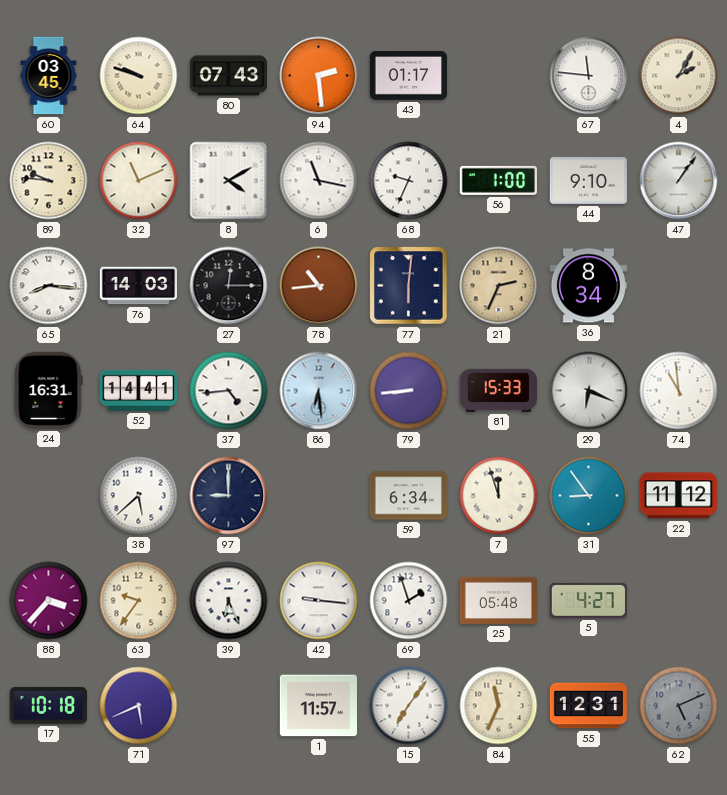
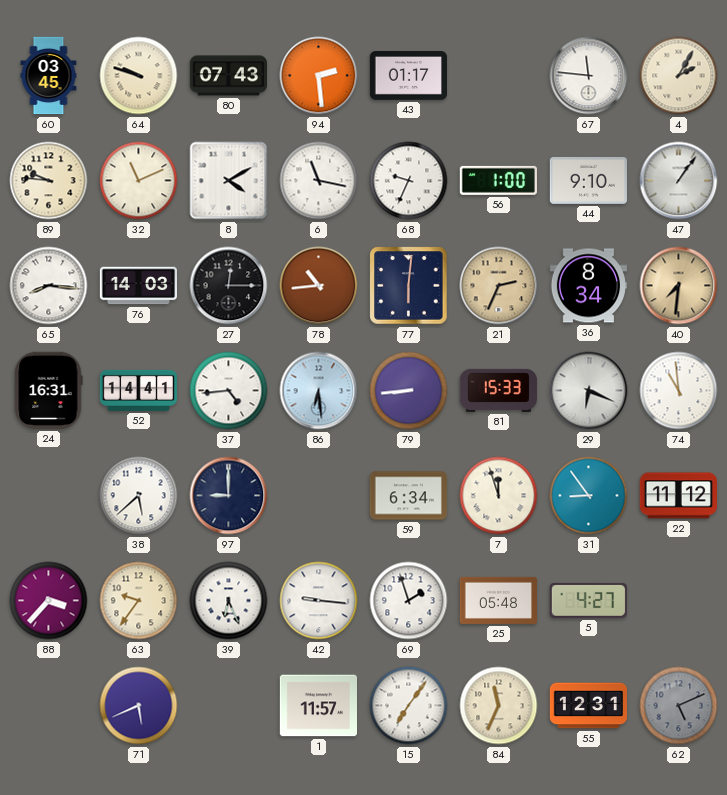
40: none -> 7:31 (679, 286)
17: 10:18 -> none (48, 705)
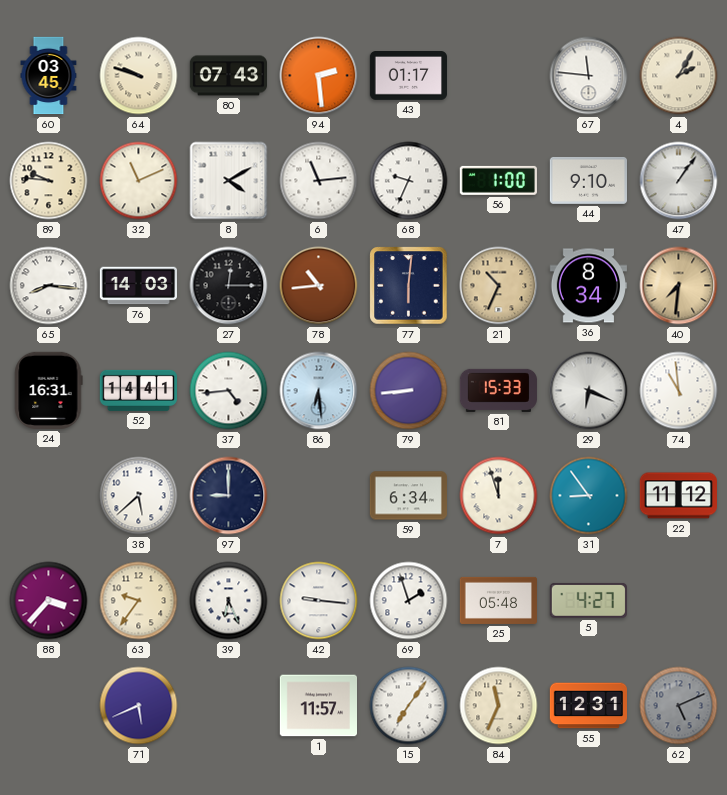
6: 11:17 -> 11:14 (319, 181)
21: 2:34 -> 10:34 (499, 286)
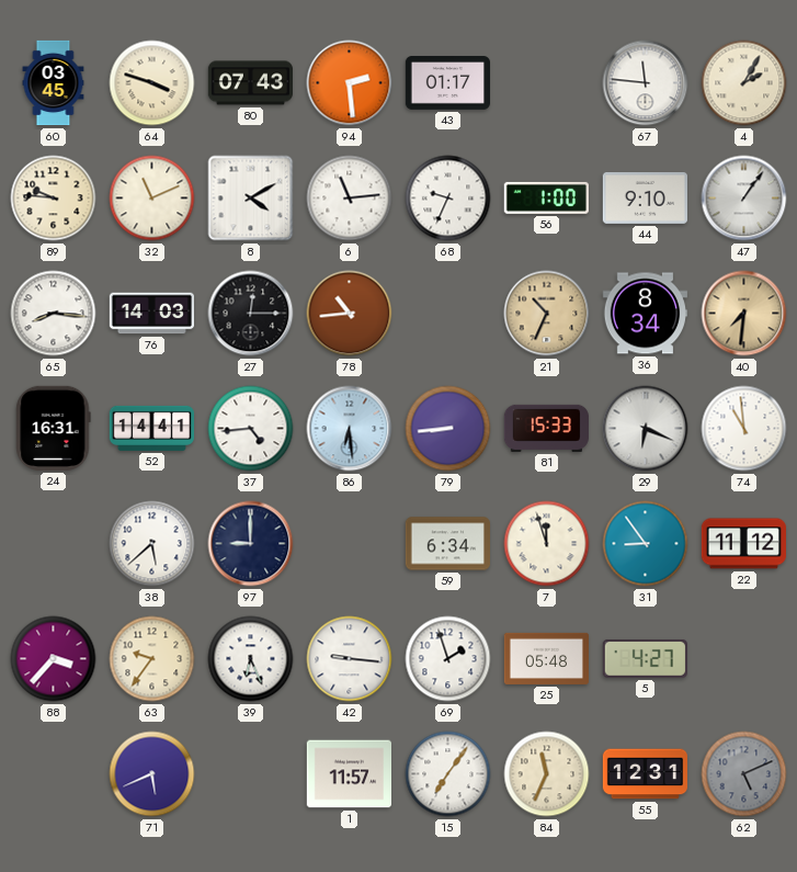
64: 9:48 -> 3:48 (152, 83)
77: 6:01 -> none (409, 286)
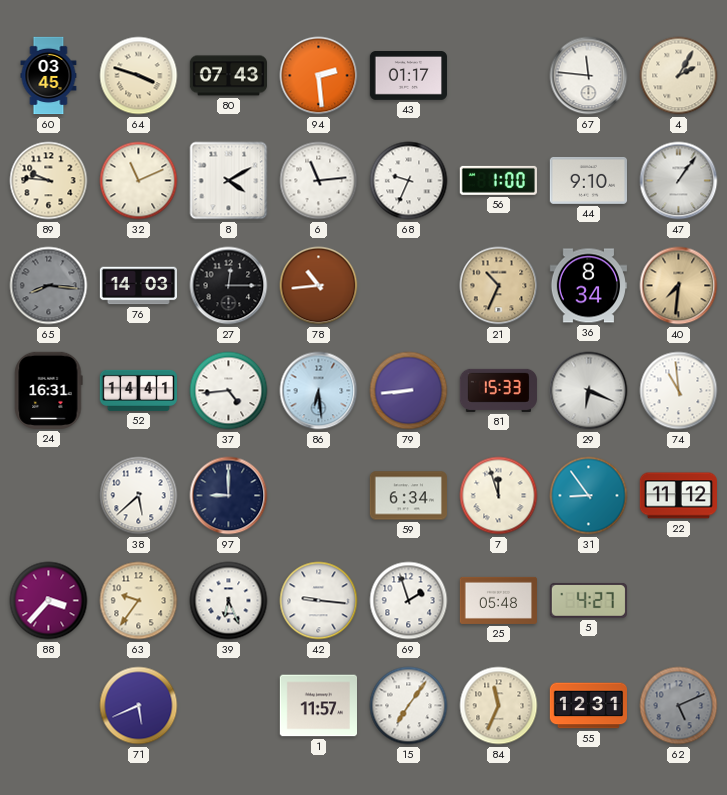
65 dial: white -> grey (49, 286)
